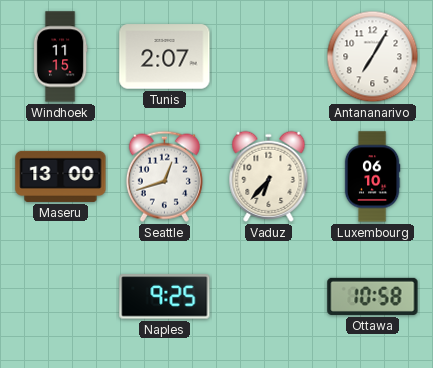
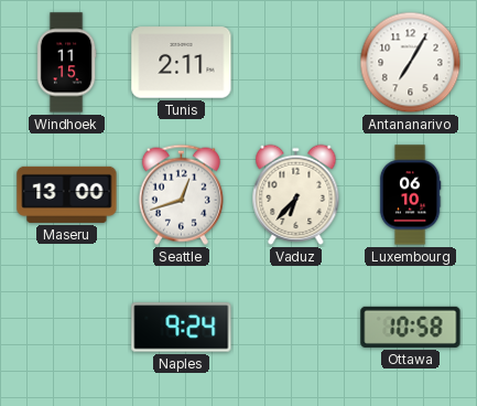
Tunis: 2:07 -> 2:11 (182, 63)
Naples: 9:25 -> 9:24 (182, 328)
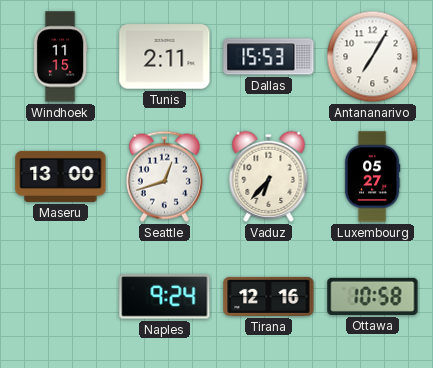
Dallas: none -> 15:53 (269, 57)
Luxembourg: 06:10 -> 05:27 (372, 177)
Tirana: none -> 12:16 (269, 296)
